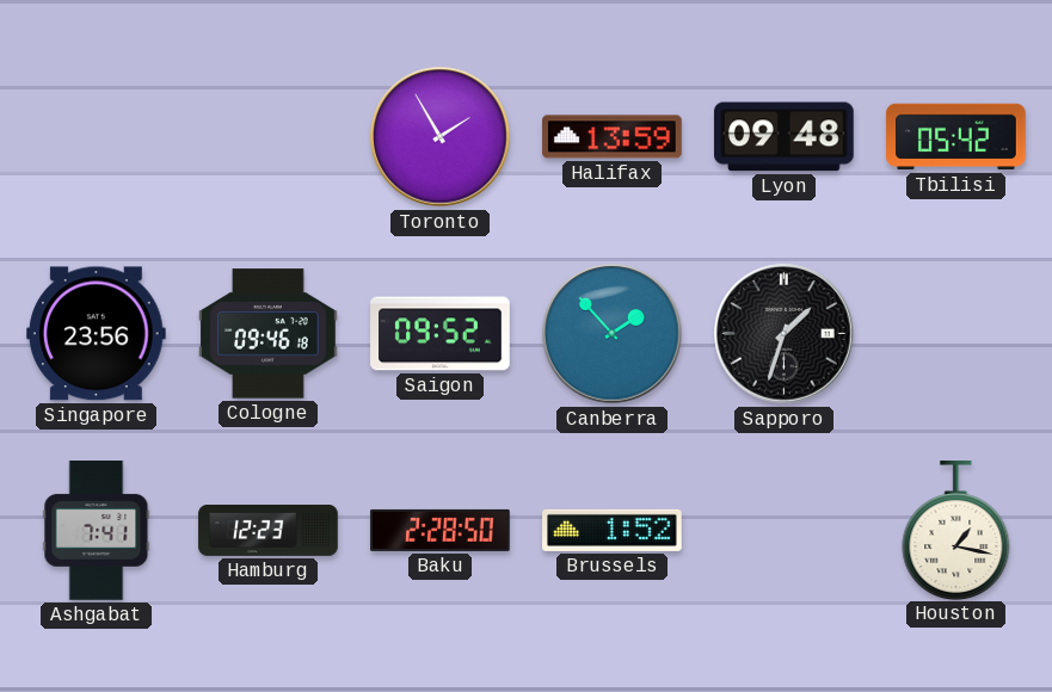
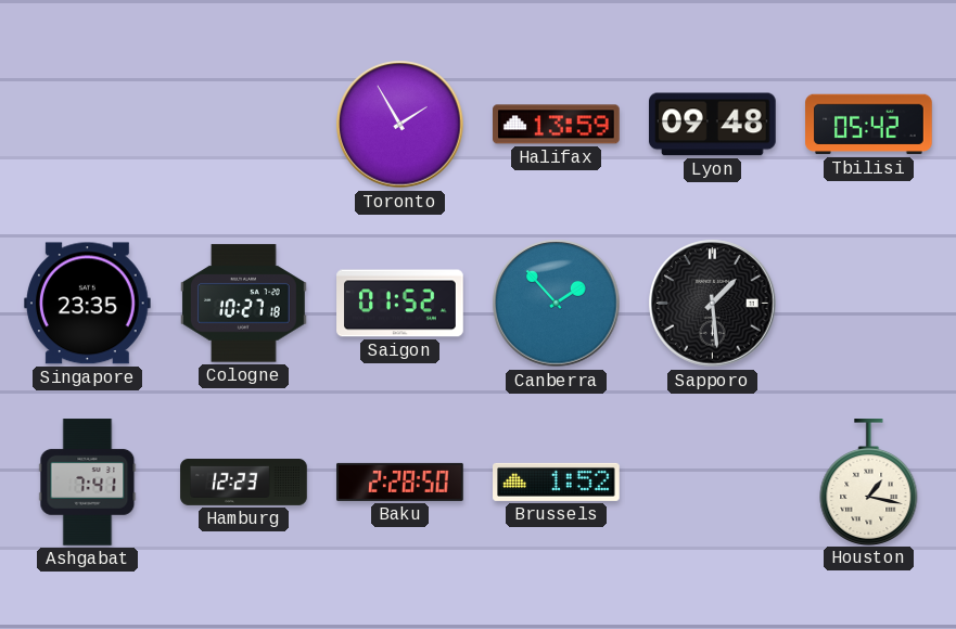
Singapore: 23:56 -> 23:35 (88, 304)
Cologne: 09:46 -> 10:27 (244, 304)
Saigon: 09:52 -> 01:52 (400, 304)
Sapporo: 1:33 -> 1:29 (713, 304)
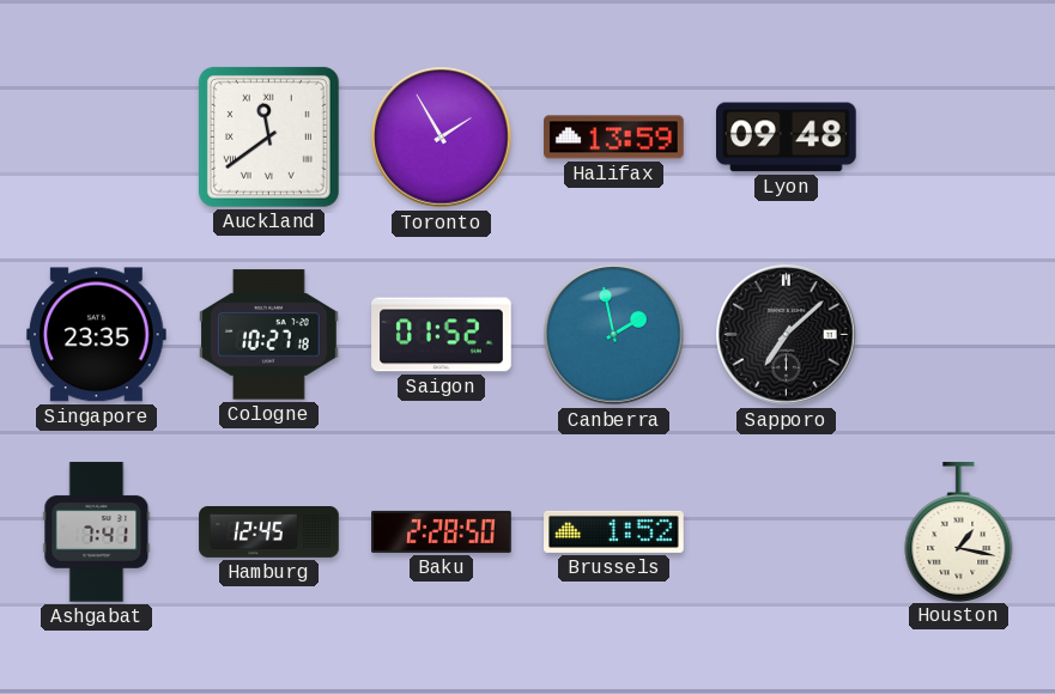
Auckland: none -> 11:39 (268, 136)
Tbilisi: 05:42 -> none (869, 125)
Canberra: 1:53 -> 1:58 (614, 335)
Sapporo: 1:29 -> 7:08 (787, 335)
Hamburg: 12:23 -> 12:45 (269, 532)
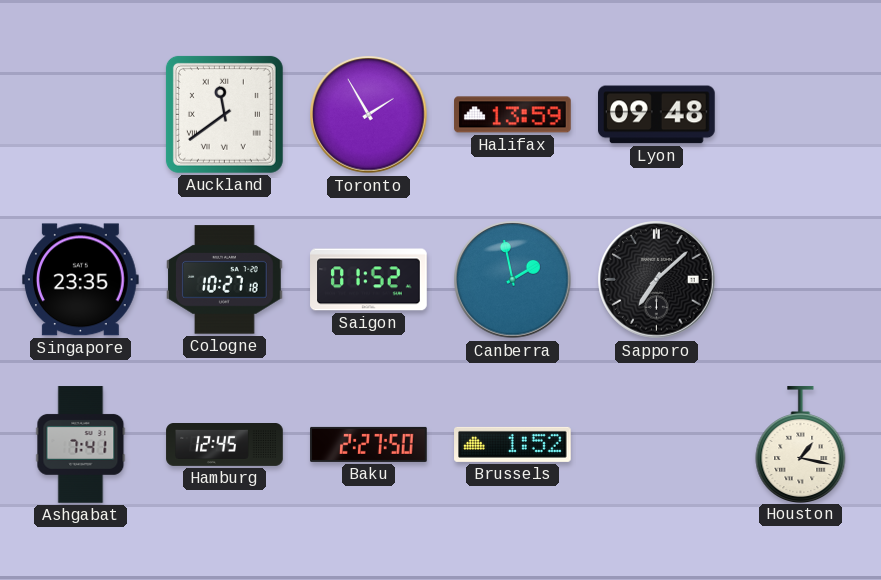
Baku: 2:28 -> 2:27 (369, 444)
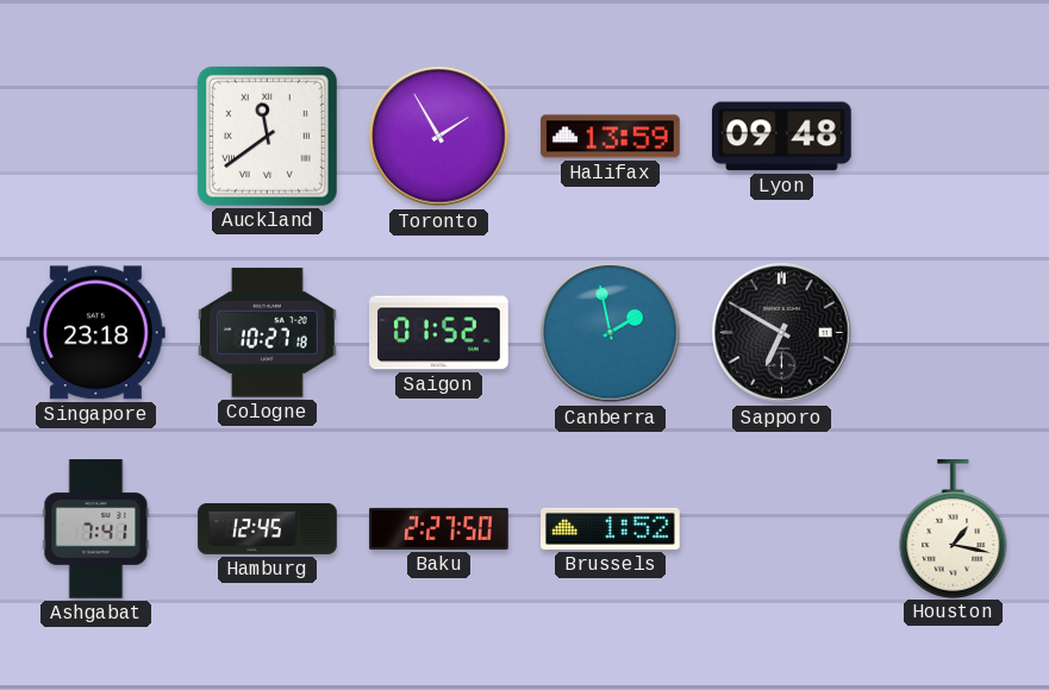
Singapore: 23:35 -> 23:18 (96, 333)
Sapporo: 7:08 -> 6:50 (782, 333)
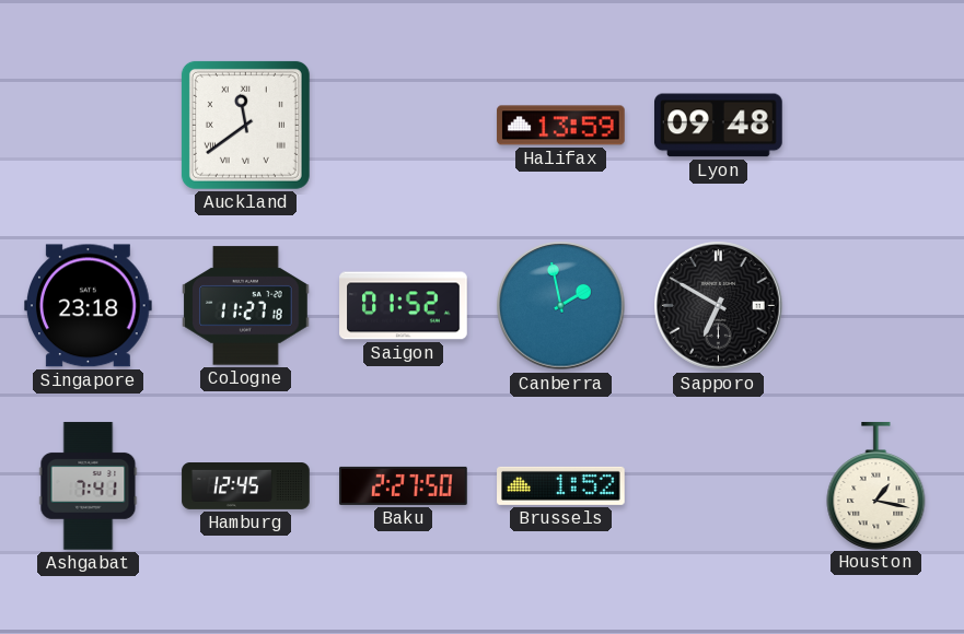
Toronto: 1:55 -> none (439, 137)
Cologne: 10:27 -> 11:27 (246, 306)
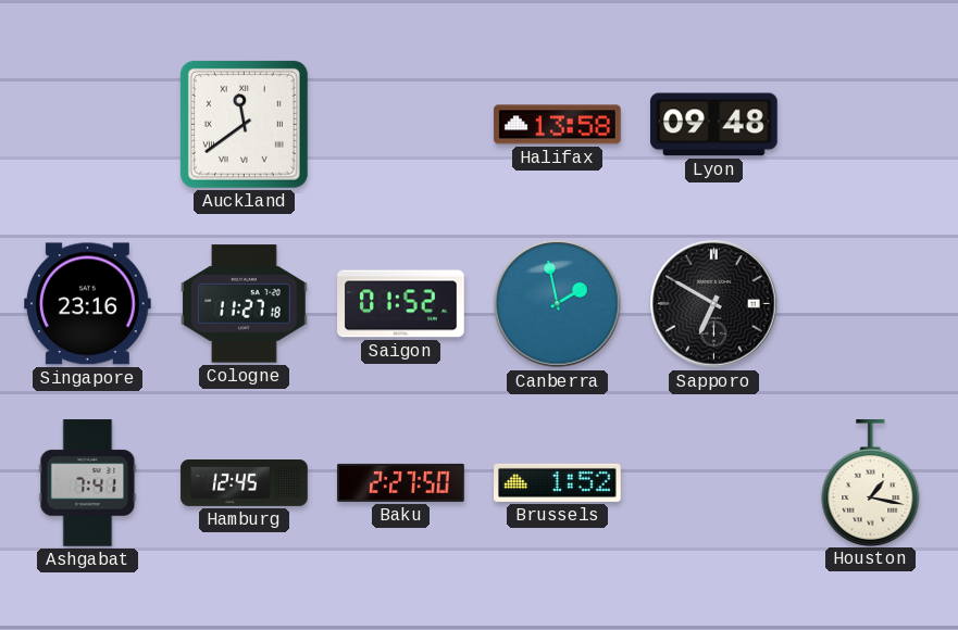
Halifax: 13:59 -> 13:58 (558, 125)
Singapore: 23:18 -> 23:16 (88, 304)
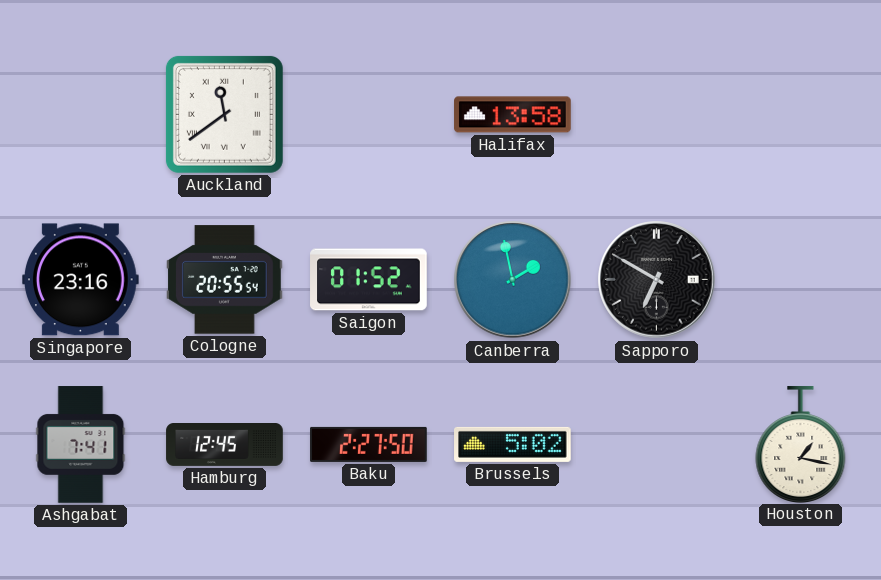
Lyon: 09:48 -> none (714, 125)
Cologne: 11:27 -> 20:55 (225, 280)
Brussels: 1:52 -> 5:02 (513, 444)
